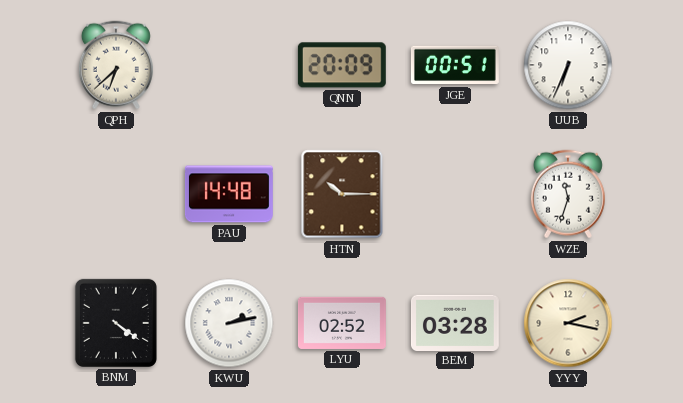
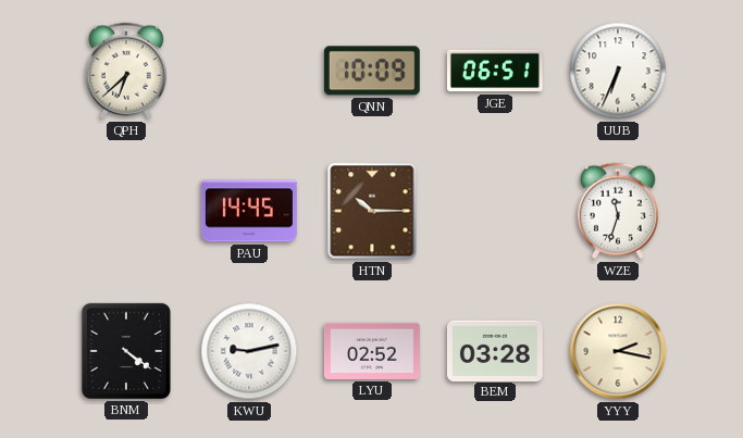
QNN: 20:09 -> 10:09 (372, 71)
JGE: 00:51 -> 06:51 (495, 71)
PAU: 14:48 -> 14:45 (249, 211)
KWU: 2:13 -> 9:13 (249, 351)
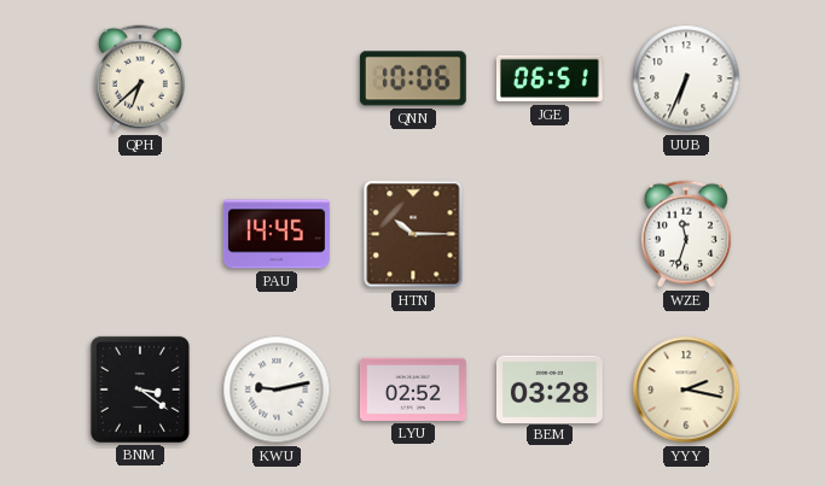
QNN: 10:09 -> 10:06 (413, 78)
BNM: 4:21 -> 3:21 (140, 390)
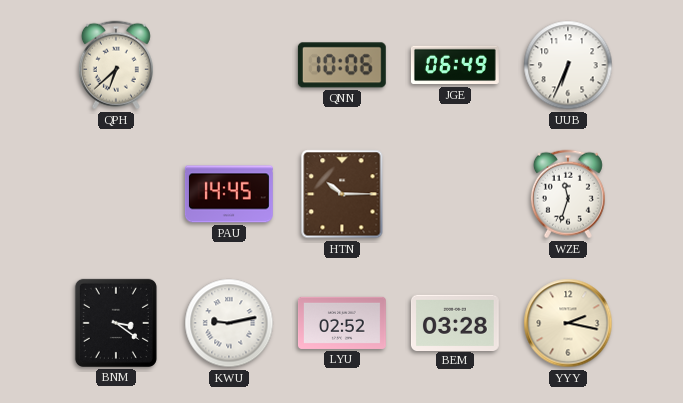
JGE: 06:51 -> 06:49 (455, 65)
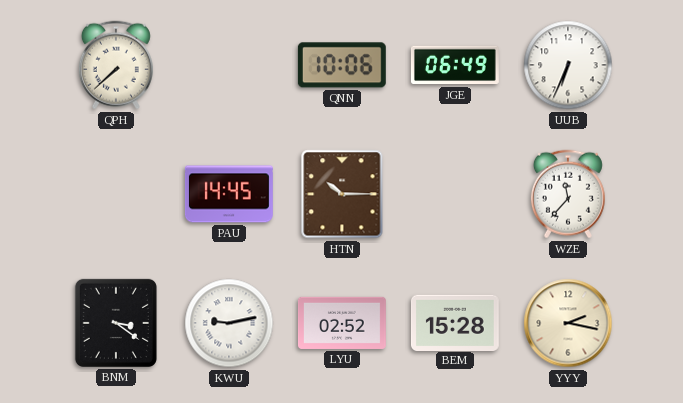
QPH: 6:38 -> 7:38 (116, 65)
WZE: 11:33 -> 11:37 (568, 194)
BEM: 03:28 -> 15:28 (455, 322)
